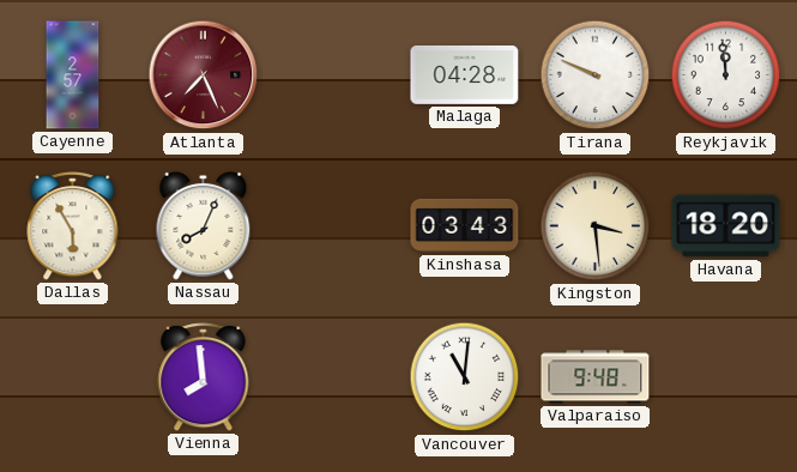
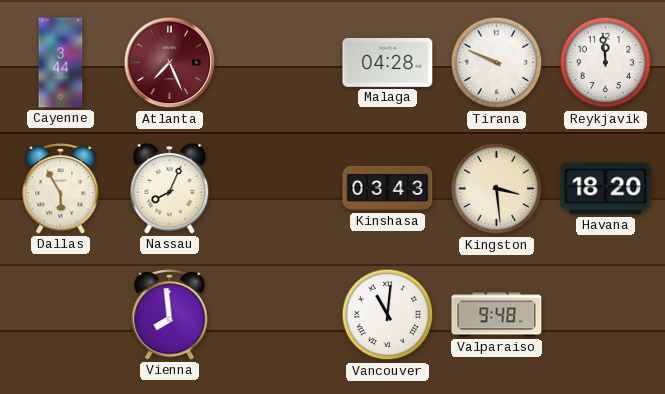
Cayenne: 2:57 -> 3:44 (61, 63)
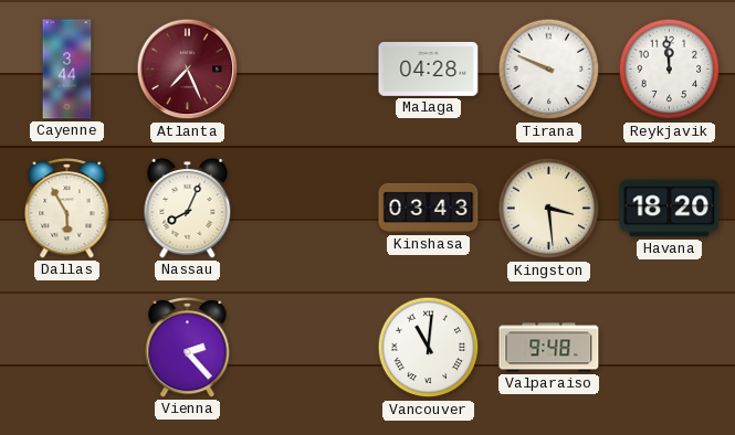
Vienna: 7:59 -> 2:23 (188, 347)
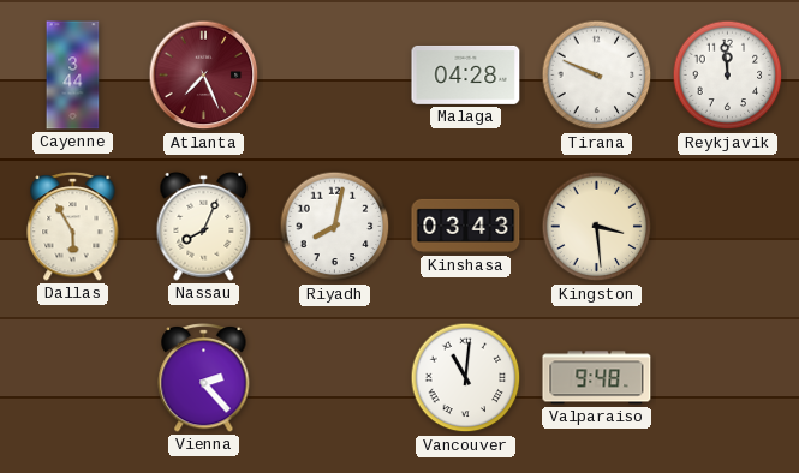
Riyadh: none -> 8:02 (335, 227)
Havana: 18:20 -> none (670, 209)
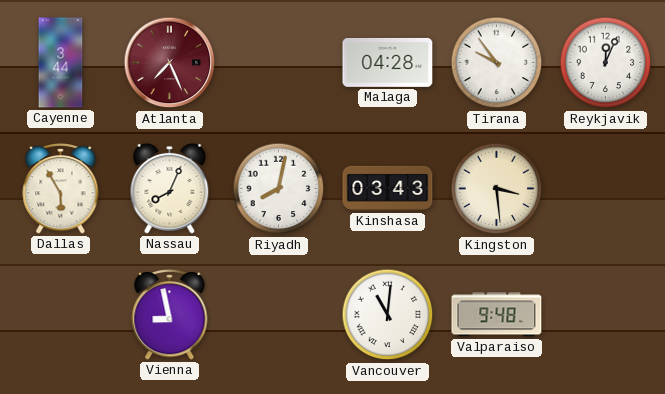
Tirana: 9:49 -> 9:54 (497, 63)
Reykjavik: 11:59 -> 12:04 (606, 63)
Vienna: 2:23 -> 8:58 (170, 314)
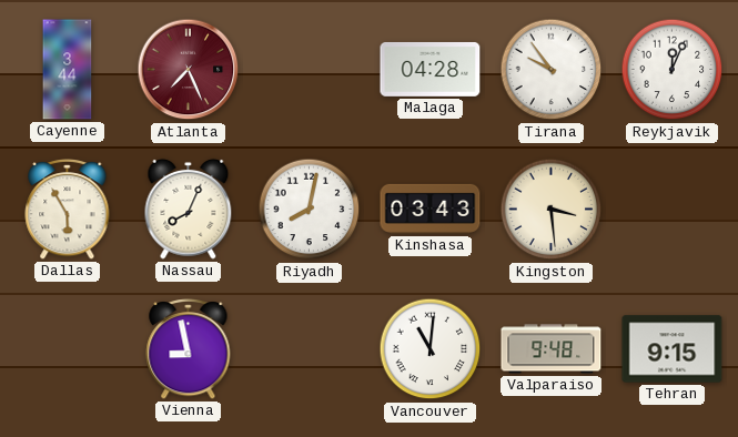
Tehran: none -> 9:15 (673, 349)
